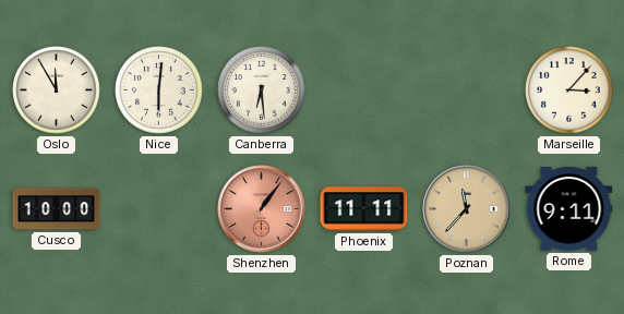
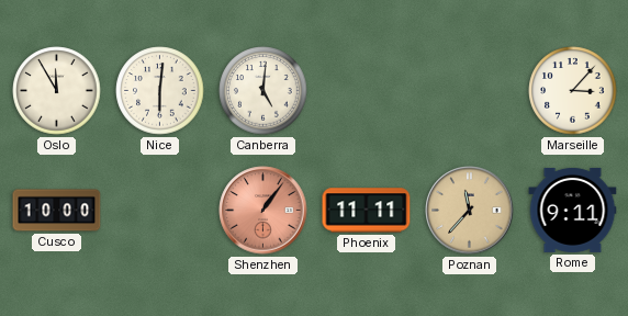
Canberra: 6:29 -> 5:01 (263, 91)
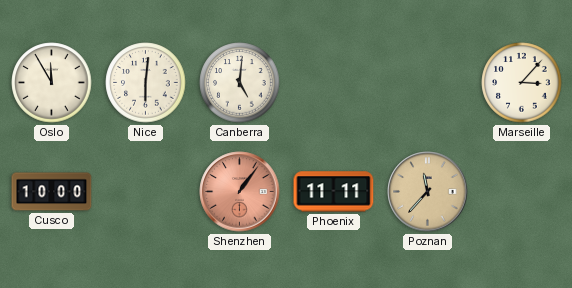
Rome: 9:11 -> none (573, 210)
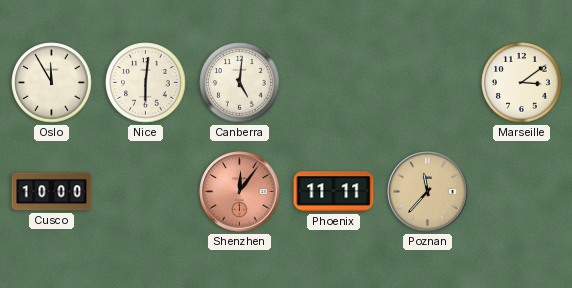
Marseille: 3:07 -> 3:09 (522, 83)
Shenzhen: 1:06 -> 12:06 (240, 192)
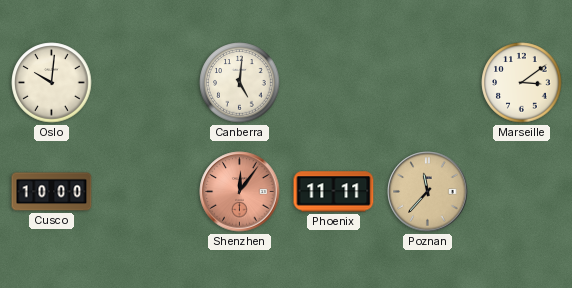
Oslo: 11:55 -> 10:01 (52, 83)
Nice: 6:01 -> none (146, 83)
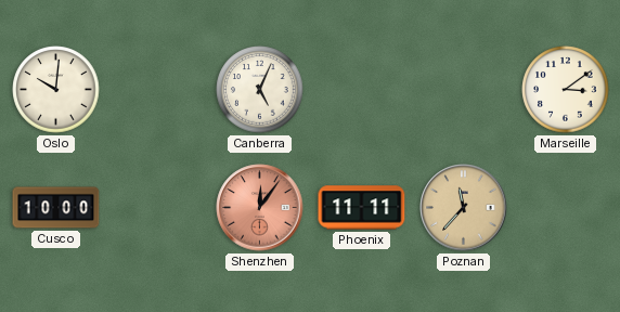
Canberra: 5:01 -> 5:04 (260, 90)
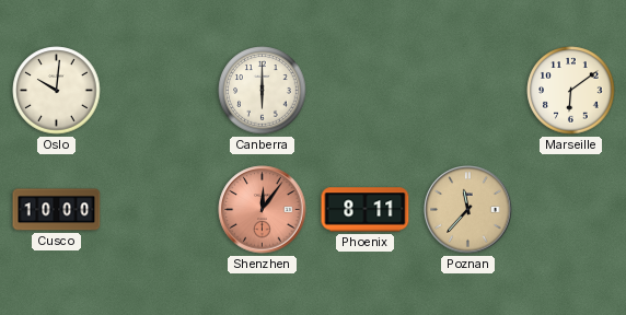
Canberra: 5:04 -> 6:00 (263, 91)
Marseille: 3:09 -> 6:09 (571, 91)
Phoenix: 11:11 -> 8:11 (366, 210)
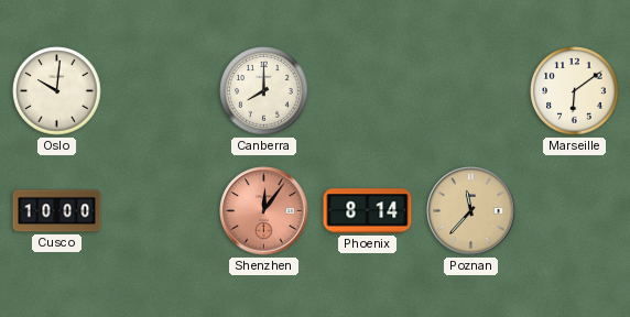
Canberra: 6:00 -> 8:00 (264, 91)
Phoenix: 8:11 -> 8:14 (368, 211)
